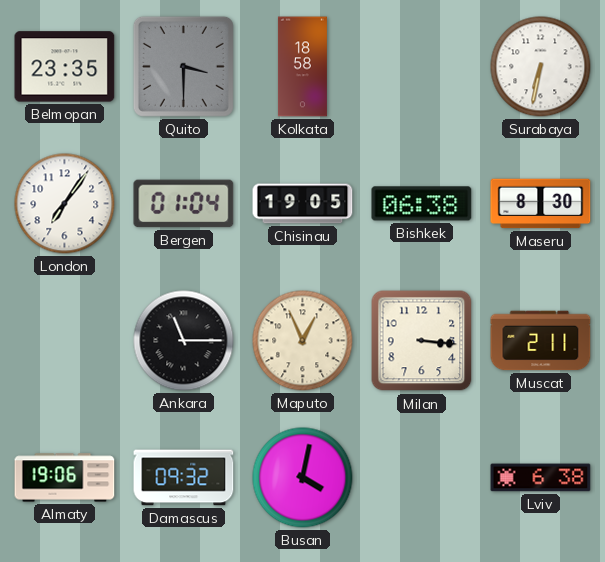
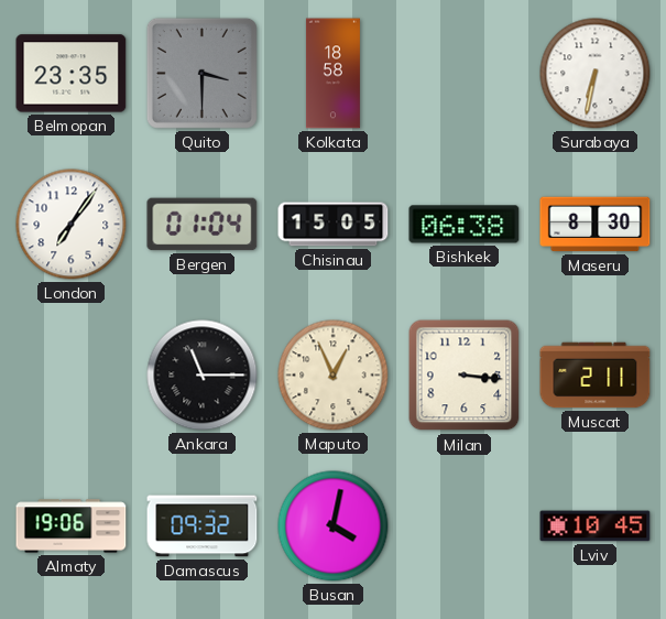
Chisinau: 19:05 -> 15:05 (334, 225)
Lviv: 6:38 -> 10:45 (596, 526)
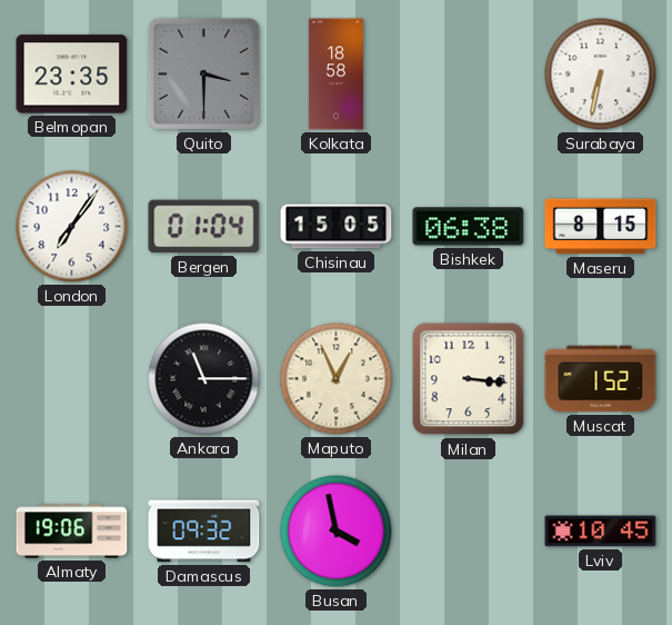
Maseru: 8:30 -> 8:15 (601, 227)
Muscat: 2:11 -> 1:52 (601, 379)
Busan: 4:02 -> 3:58 (337, 532)
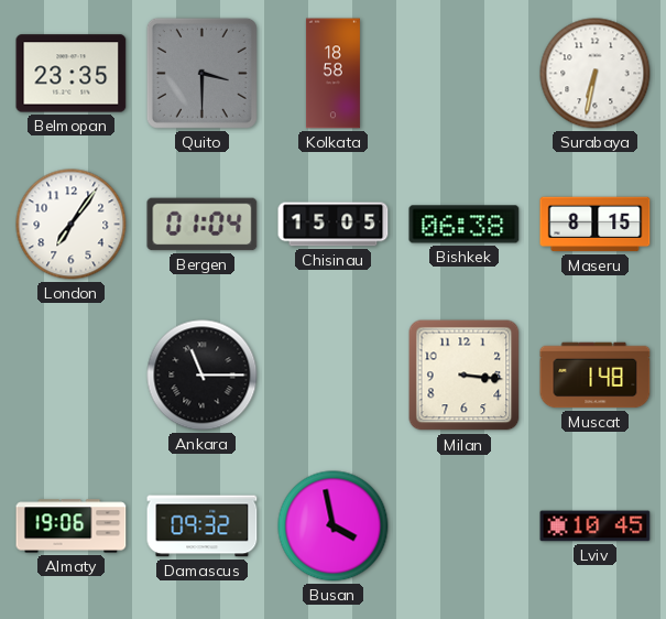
Maputo: 12:56 -> none (337, 379)
Muscat: 1:52 -> 1:48 (596, 376)
